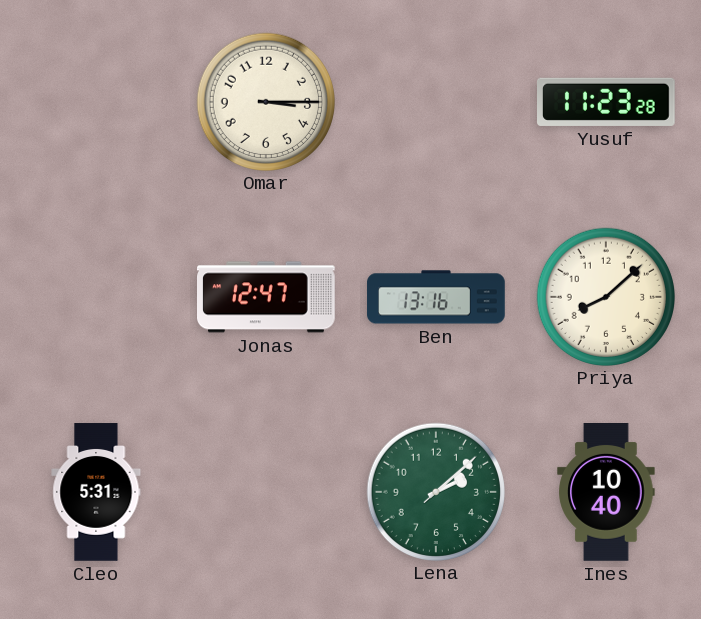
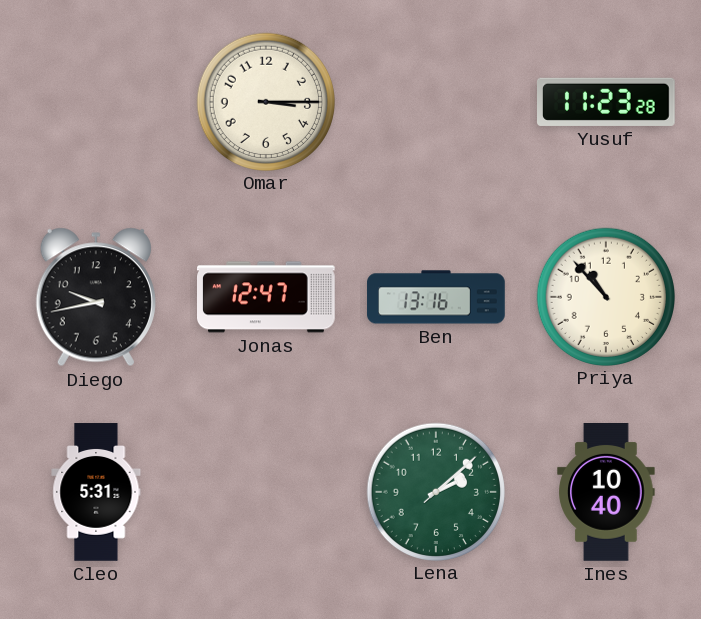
Diego: none -> 9:43 (96, 297)
Priya: 8:08 -> 10:53 (605, 296)
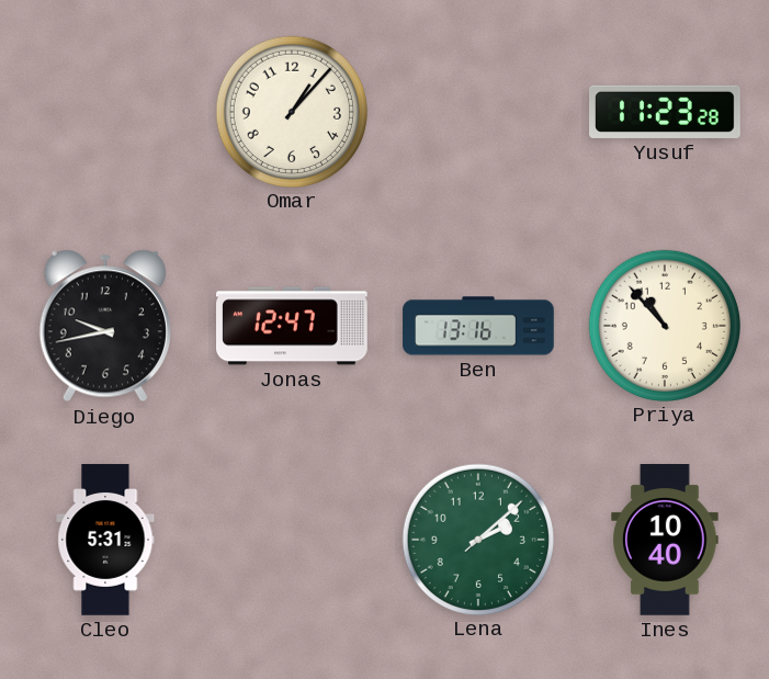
Omar: 3:15 -> 1:07 (291, 111)
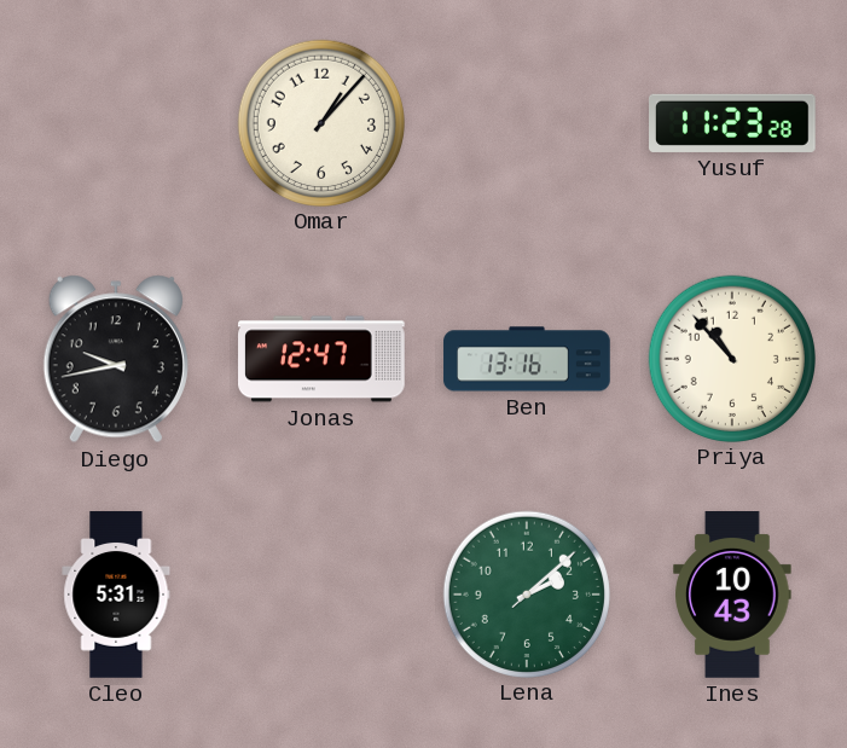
Ines: 10:40 -> 10:43 (732, 596)
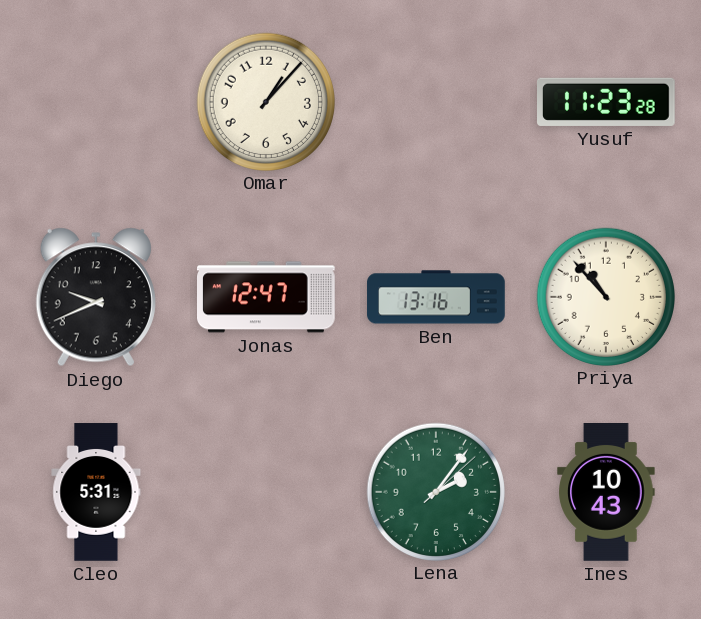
Diego: 9:43 -> 9:41 (96, 297)
Lena: 2:08 -> 2:06 (435, 491)
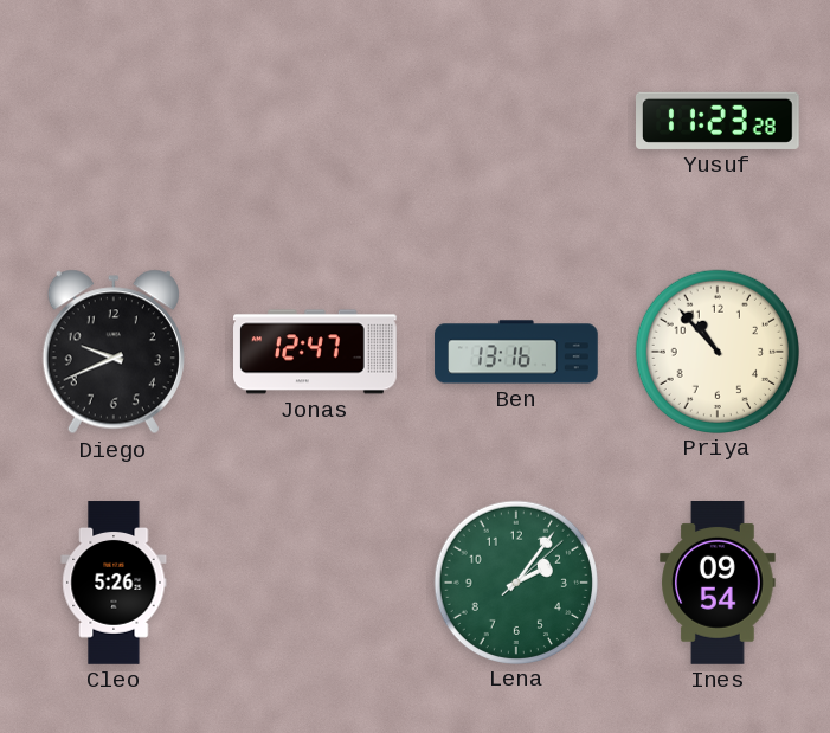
Omar: 1:07 -> none (265, 101)
Cleo: 5:31 -> 5:26 (114, 583)
Ines: 10:43 -> 09:54 (718, 584)
